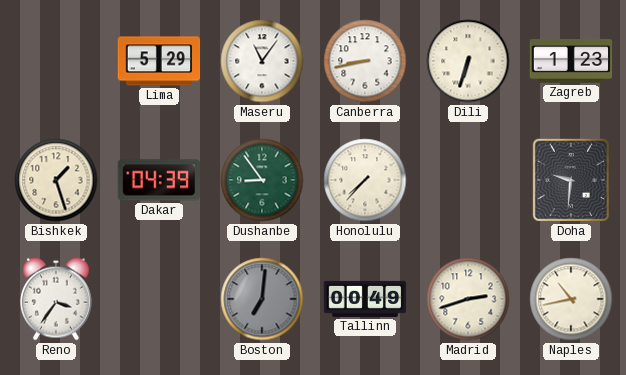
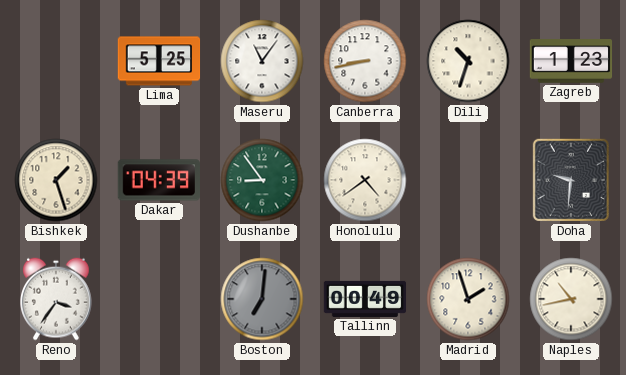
Lima: 5:29 -> 5:25 (159, 61)
Dili: 6:33 -> 10:33 (468, 61)
Honolulu: 7:37 -> 4:39 (365, 180)
Madrid: 2:42 -> 1:57 (468, 299)
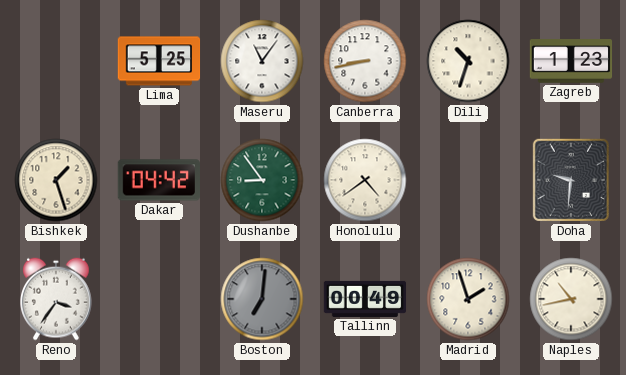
Dakar: 04:39 -> 04:42 (158, 180)
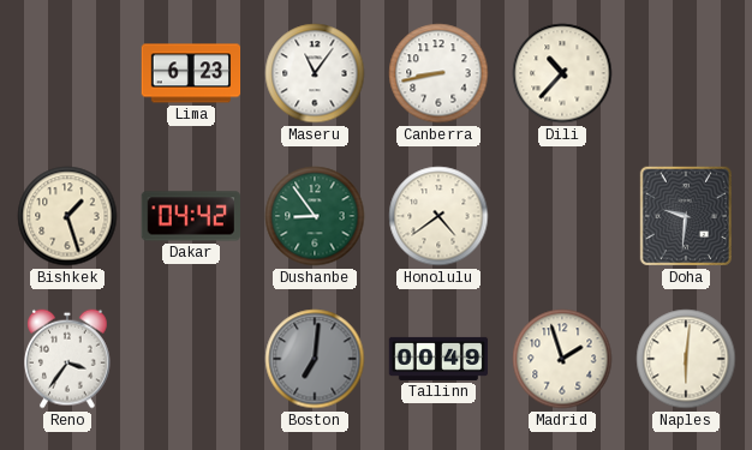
Lima: 5:25 -> 6:23 (191, 73)
Dili: 10:33 -> 10:37 (562, 73)
Zagreb: 1:23 -> none (571, 61)
Naples: 10:43 -> 6:01 (686, 359)
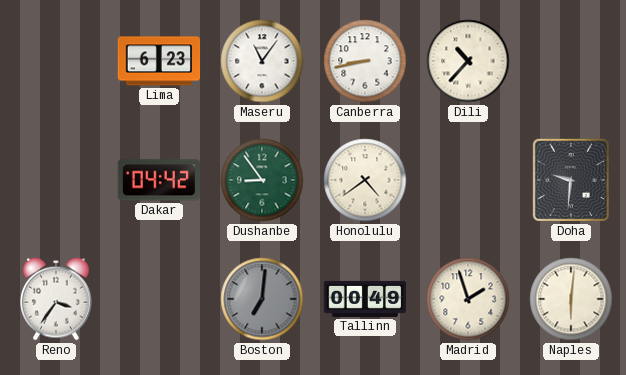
Bishkek: 1:27 -> none (67, 216)
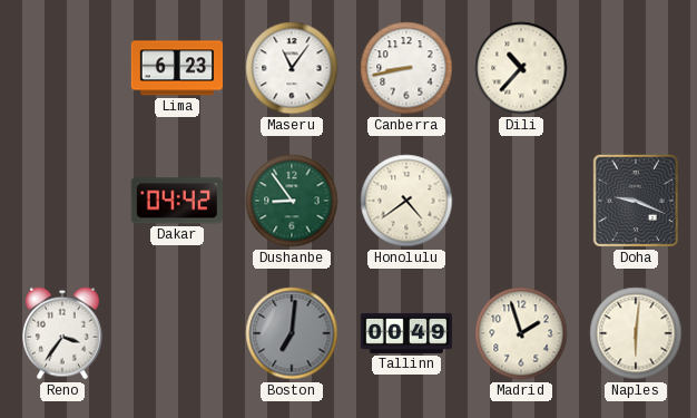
Doha: 9:31 -> 9:19 (636, 201)
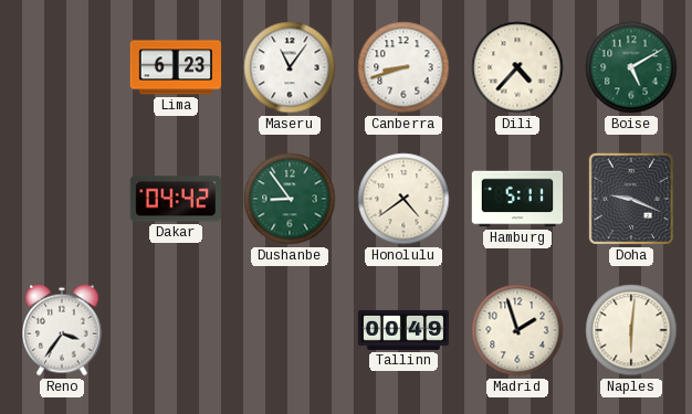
Canberra: 8:43 -> 8:42 (403, 67)
Dili: 10:37 -> 4:37 (517, 67)
Boise: none -> 5:10 (631, 67)
Hamburg: none -> 5:11 (517, 199)
Boston: 7:01 -> none (292, 333)
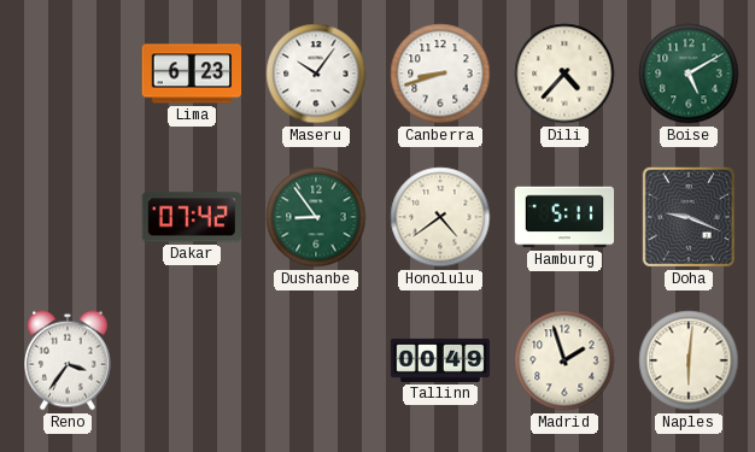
Maseru: 11:06 -> 10:06 (316, 74)
Dakar: 04:42 -> 07:42 (191, 217)
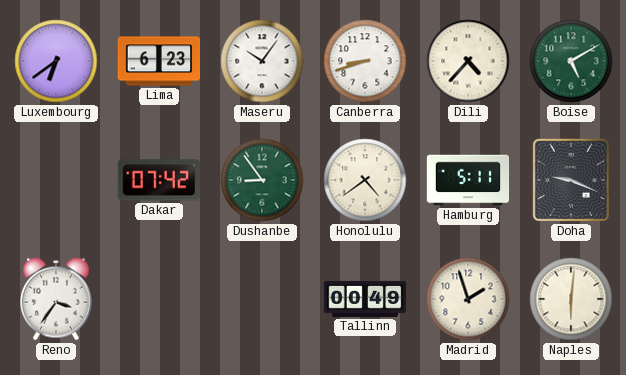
Luxembourg: none -> 6:39 (56, 61)
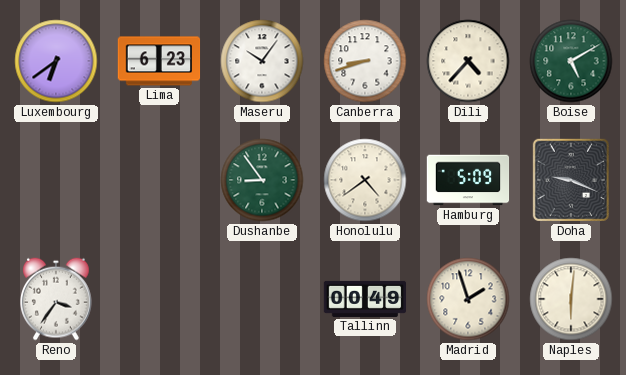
Dakar: 07:42 -> none (158, 180)
Hamburg: 5:11 -> 5:09 (468, 180)
